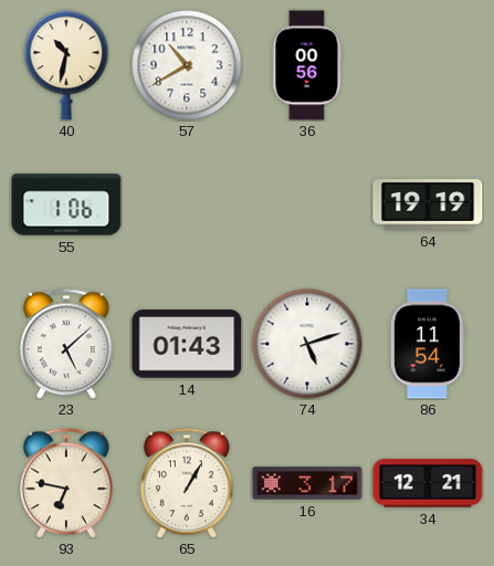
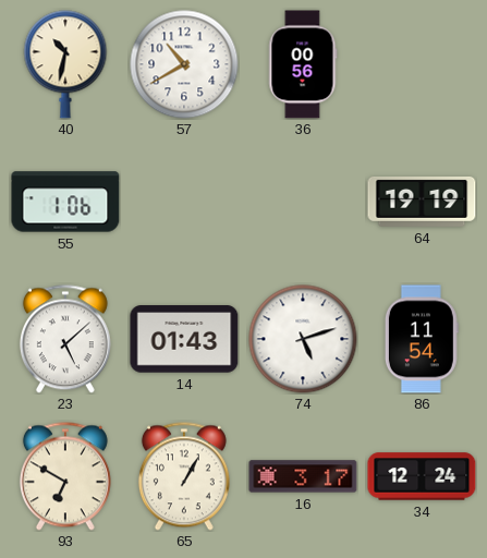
93: 6:47 -> 6:50 (65, 476)
34: 12:21 -> 12:24 (422, 476)
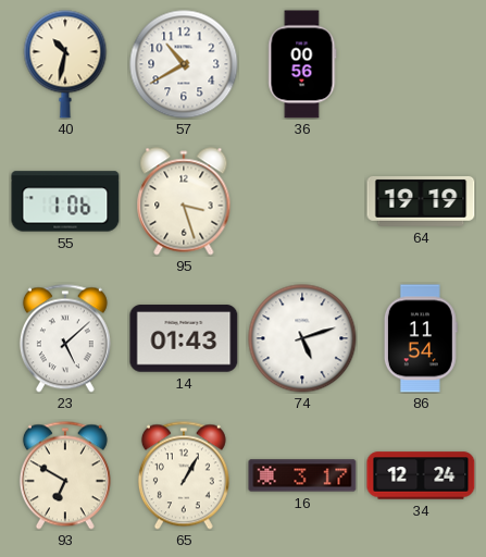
95: none -> 3:27 (184, 201)
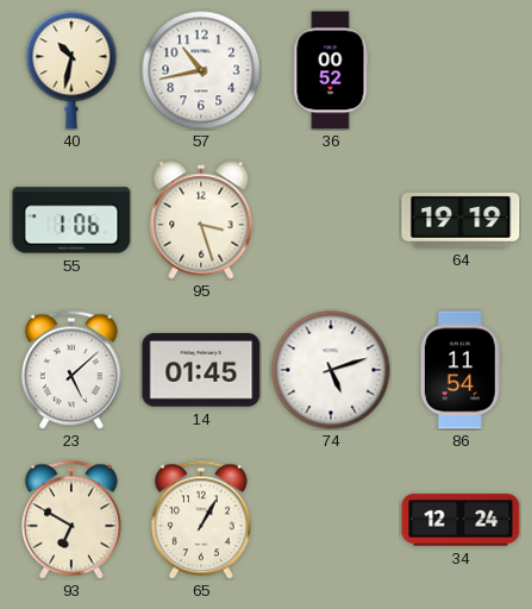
57: 10:40 -> 10:43 (201, 70)
36: 00:56 -> 00:52 (331, 70)
14: 01:43 -> 01:45 (201, 370)
16: 3:17 -> none (302, 475)
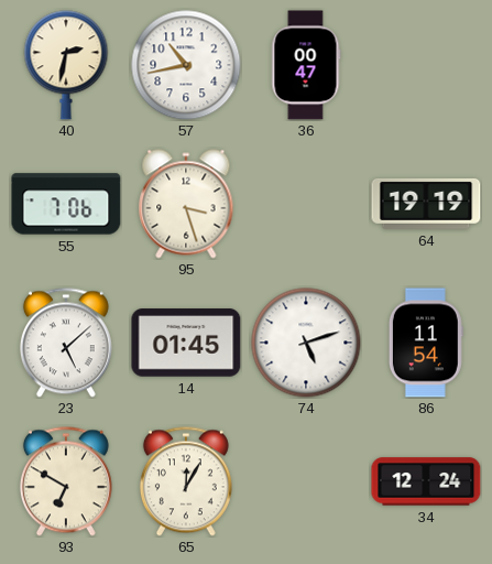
40: 10:32 -> 2:32 (66, 65)
36: 00:52 -> 00:47 (306, 65)
55: 1:06 -> 7:06 (66, 204)
65: 1:05 -> 12:05 (186, 481)
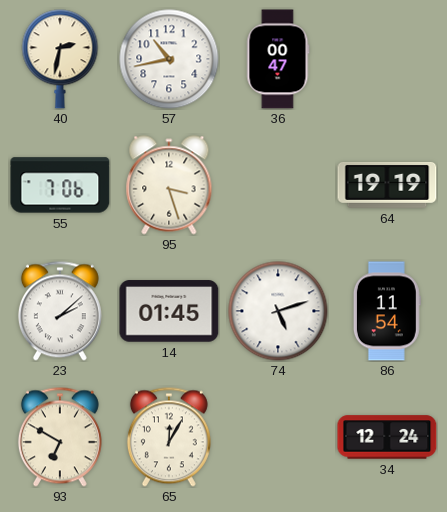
23: 5:08 -> 2:08 (60, 311)
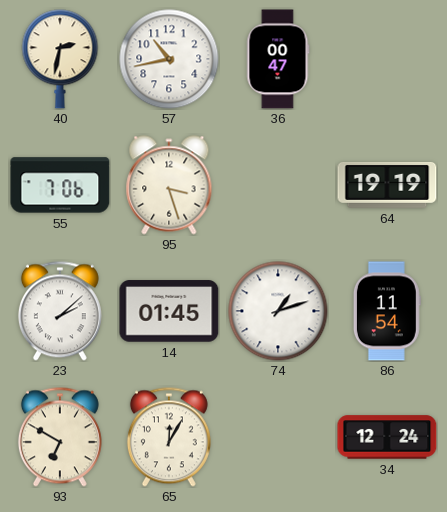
74: 5:12 -> 1:12 (278, 311)
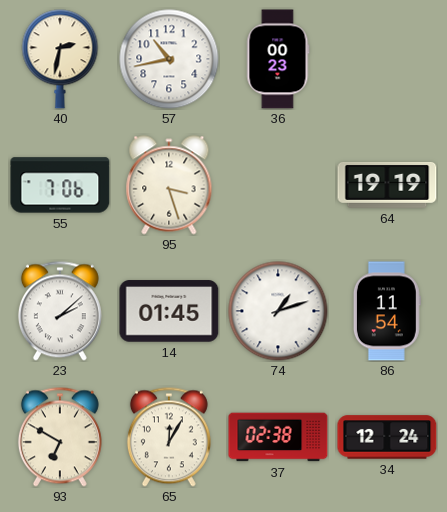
36: 00:47 -> 00:23 (278, 59)
37: none -> 02:38 (278, 437)
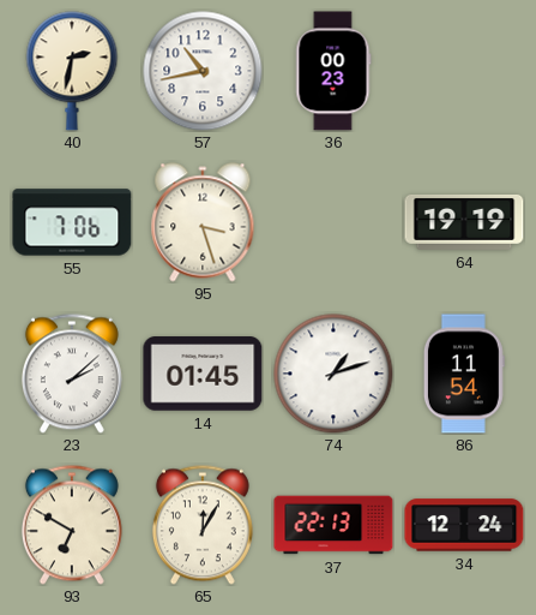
37: 02:38 -> 22:13 (333, 525)
